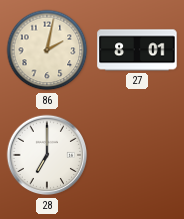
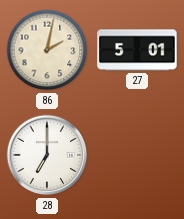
27: 8:01 -> 5:01 (137, 50)
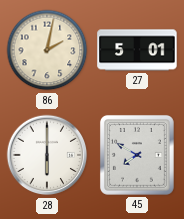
28: 7:00 -> 6:00 (47, 155)
45: none -> 7:50 (137, 155)
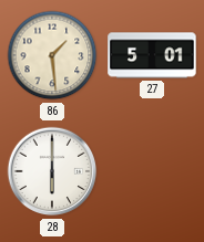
86: 2:02 -> 1:29 (52, 55)
45: 7:50 -> none (137, 155)
